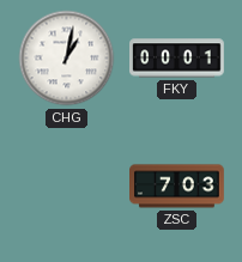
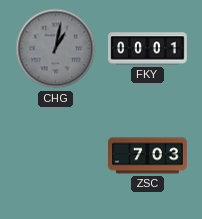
CHG dial: white -> grey (56, 49)
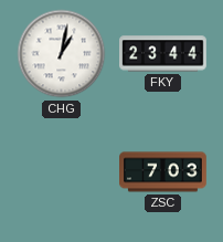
CHG dial: grey -> white (62, 54)
FKY: 00:01 -> 23:44 (163, 54)
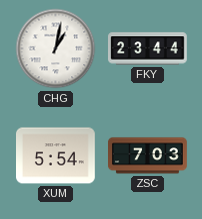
XUM: none -> 5:54 (56, 156)
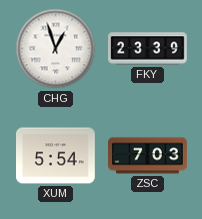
CHG: 1:02 -> 12:57 (56, 49)
FKY: 23:44 -> 23:39 (148, 49)
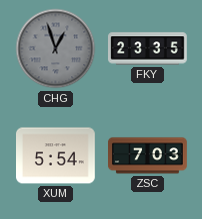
CHG dial: white -> grey (56, 49)
FKY: 23:39 -> 23:35 (148, 49)
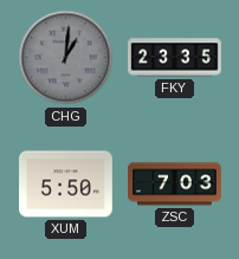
CHG: 12:57 -> 1:01 (66, 58)
XUM: 5:54 -> 5:50 (66, 184)
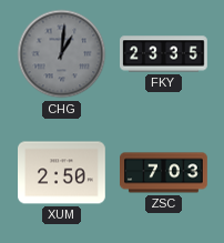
XUM: 5:50 -> 2:50 (62, 173)
